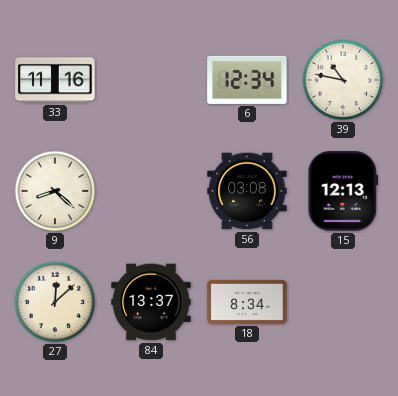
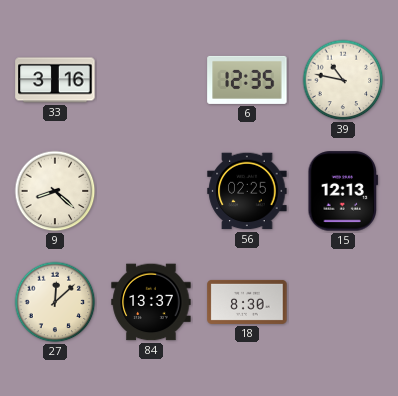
33: 11:16 -> 3:16 (55, 80)
6: 12:34 -> 12:35 (247, 80)
56: 03:08 -> 02:25 (247, 191)
18: 8:34 -> 8:30 (247, 302)
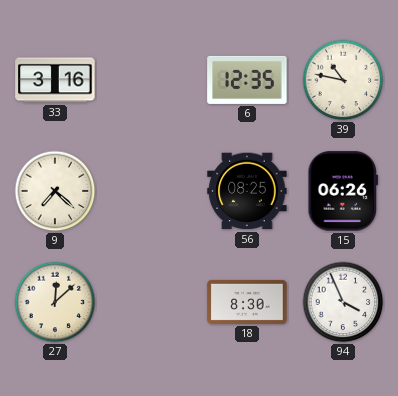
9: 8:22 -> 7:22 (55, 191)
56: 02:25 -> 08:25 (247, 191)
15: 12:13 -> 06:26 (343, 191)
84: 13:37 -> none (151, 302)
94: none -> 3:56 (343, 302)
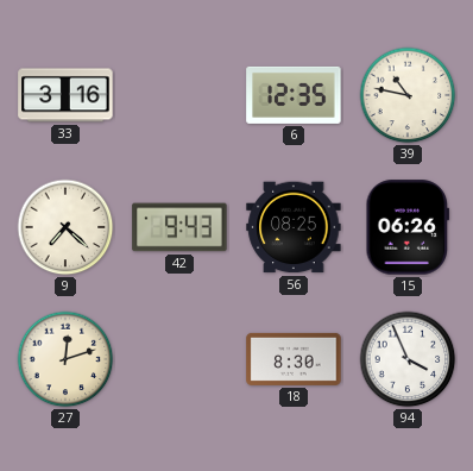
42: none -> 9:43 (179, 227)
27: 12:08 -> 12:12 (65, 359)
